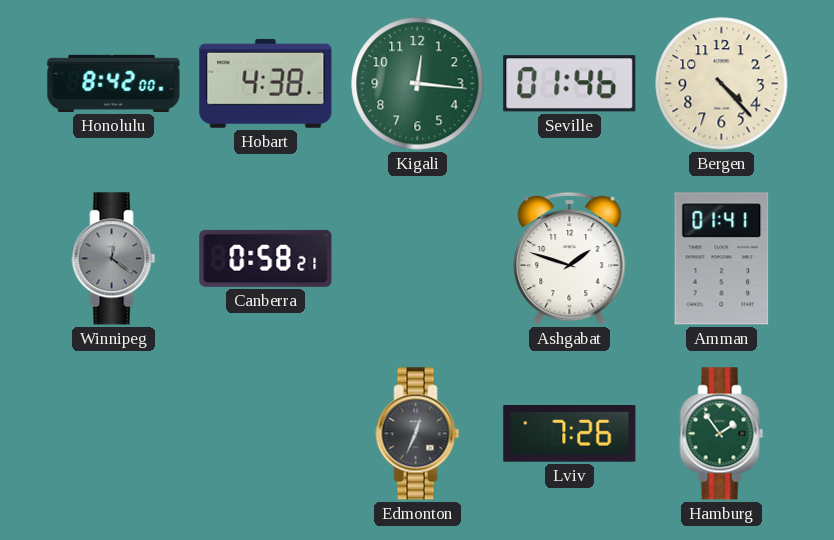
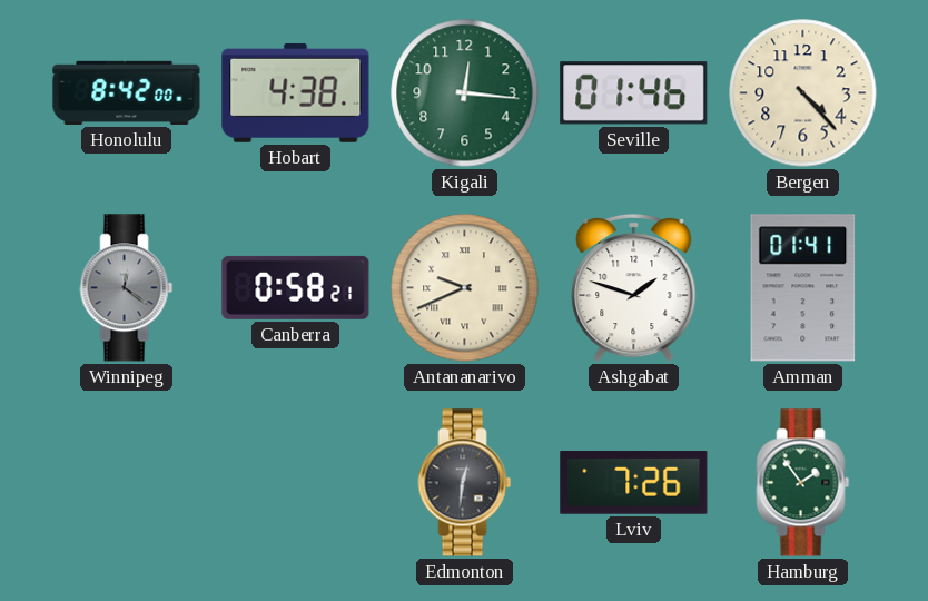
Antananarivo: none -> 9:41 (465, 288)
Edmonton: 12:34 -> 12:31 (465, 483)
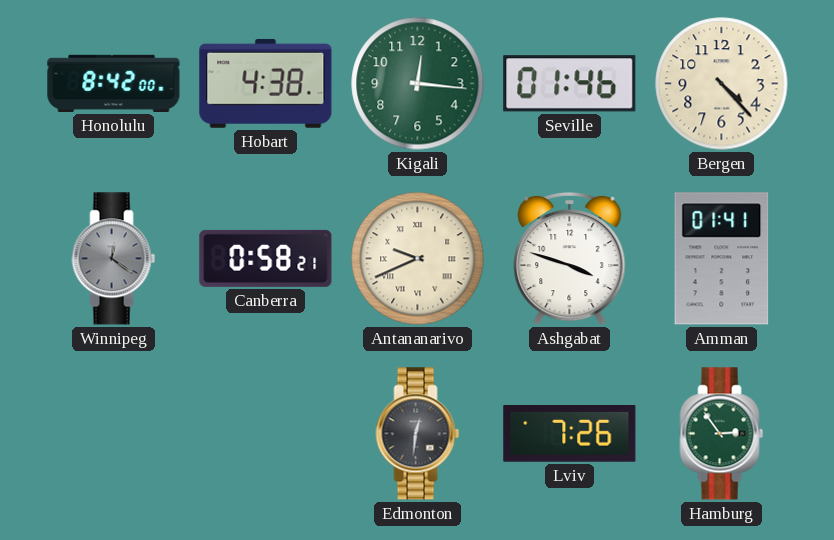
Ashgabat: 1:48 -> 3:48 (570, 259)
Hamburg: 1:54 -> 2:54 (722, 434)
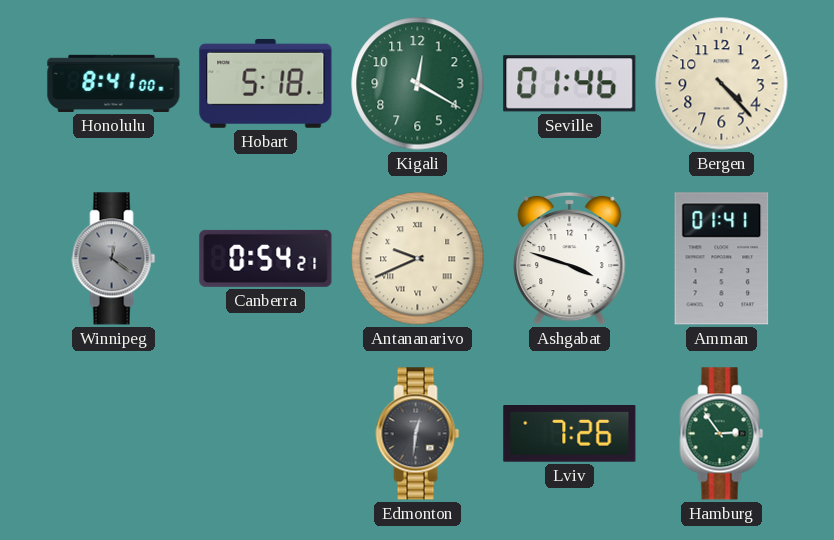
Honolulu: 8:42 -> 8:41 (114, 83)
Hobart: 4:38 -> 5:18 (266, 83)
Kigali: 12:16 -> 12:20 (418, 84)
Canberra: 0:58 -> 0:54 (266, 258)
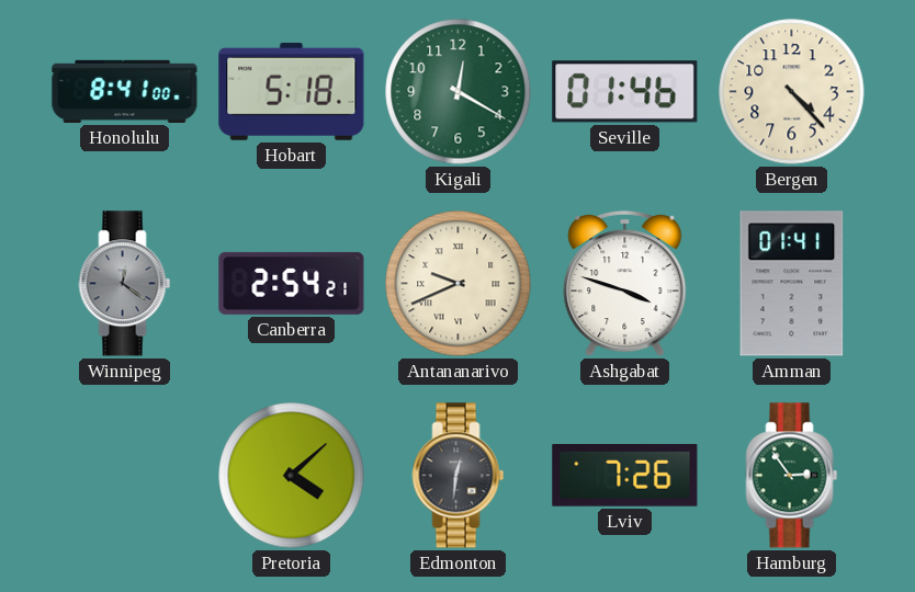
Canberra: 0:54 -> 2:54 (292, 283)
Pretoria: none -> 4:08 (292, 476)
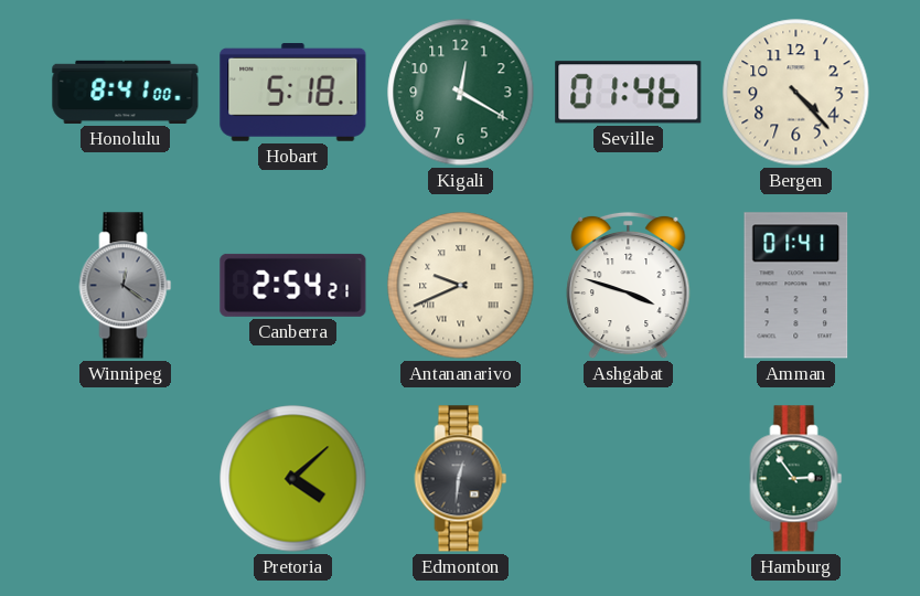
Lviv: 7:26 -> none (625, 476)
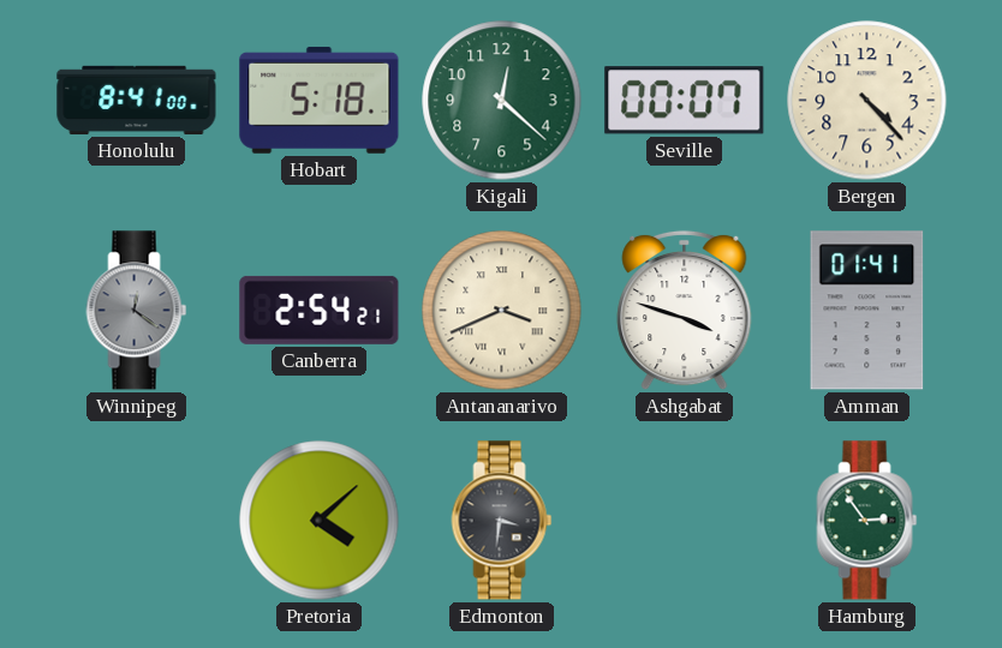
Kigali: 12:20 -> 12:22 (502, 101)
Seville: 01:46 -> 00:07 (685, 101)
Antananarivo: 9:41 -> 3:41 (502, 311)
Edmonton: 12:31 -> 3:31 (502, 521)
